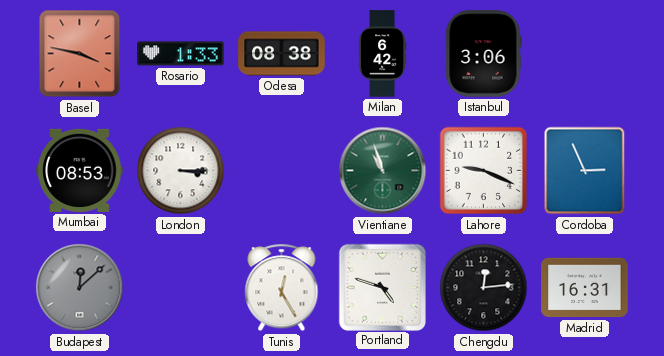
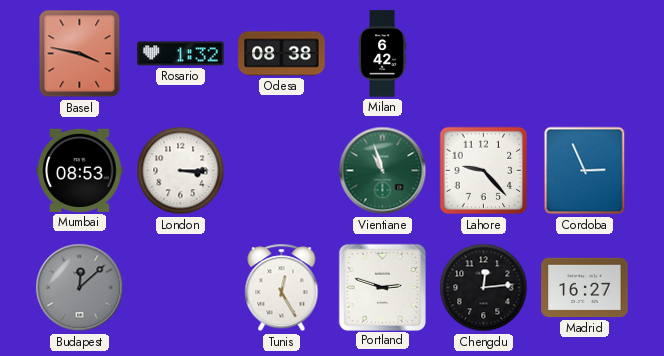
Rosario: 1:33 -> 1:32 (181, 54)
Istanbul: 3:06 -> none (484, 54)
Lahore: 9:19 -> 9:23 (484, 171)
Portland: 4:48 -> 2:48 (382, 287)
Madrid: 16:31 -> 16:27 (585, 288)
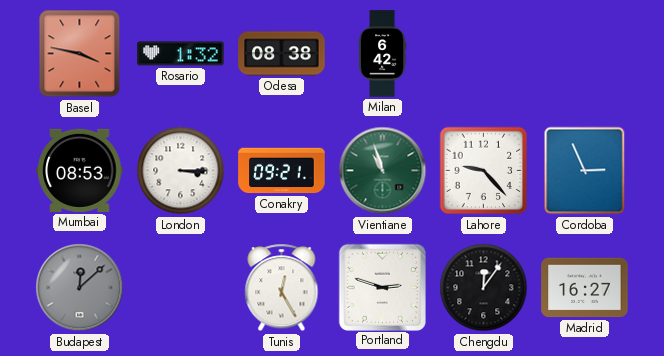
Conakry: none -> 09:21 (282, 171)
Chengdu: 12:14 -> 12:06 (484, 288)
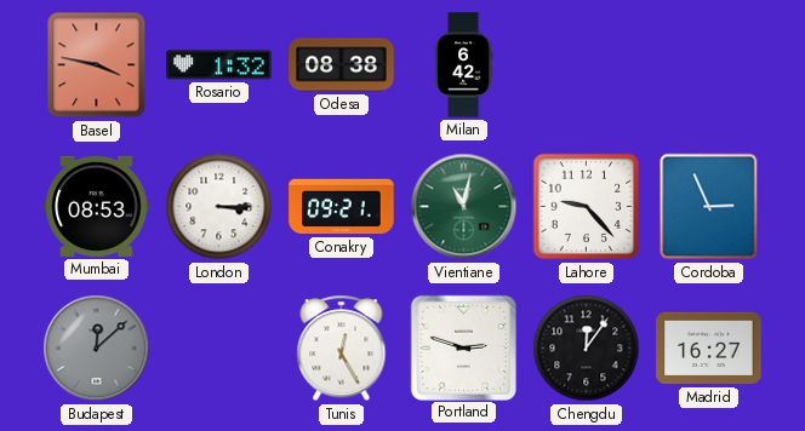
Vientiane: 10:57 -> 11:02 (464, 207)
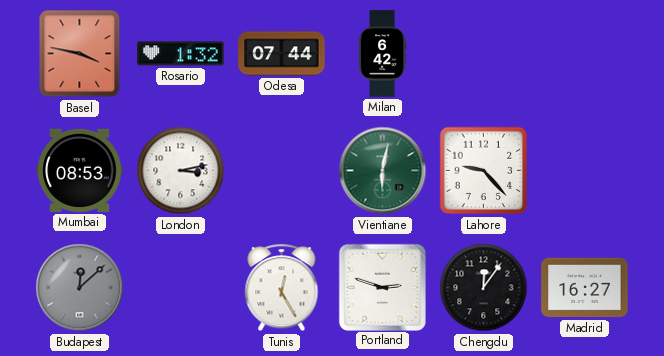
Odesa: 08:38 -> 07:44 (282, 54)
London: 3:15 -> 3:13 (181, 171)
Conakry: 09:21 -> none (342, 207)
Vientiane: 11:02 -> 6:02 (383, 171)
Cordoba: 2:56 -> none (709, 207)
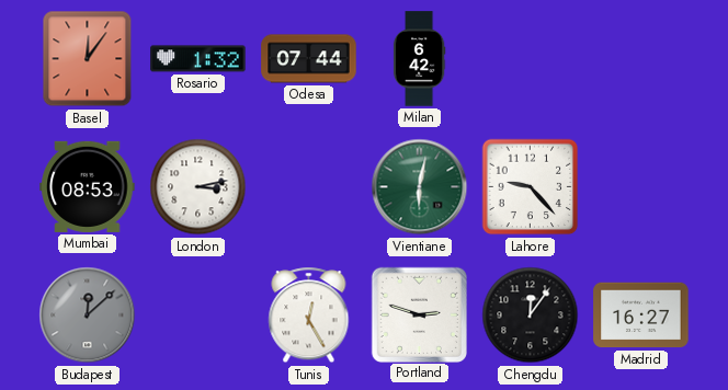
Basel: 3:47 -> 12:06 (88, 59)
